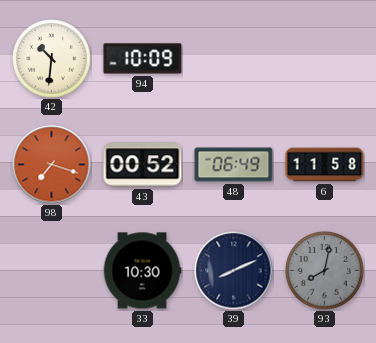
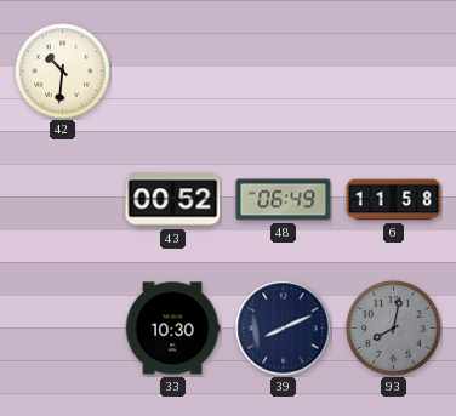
94: 10:09 -> none (143, 59)
98: 7:18 -> none (52, 165)
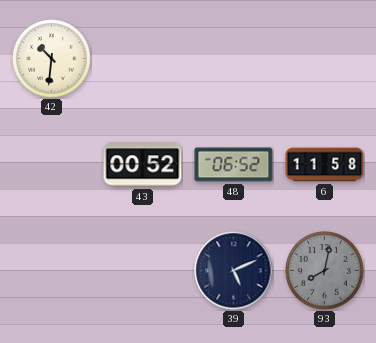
48: 06:49 -> 06:52 (234, 165)
33: 10:30 -> none (172, 329)
39: 8:11 -> 5:11 (234, 271)
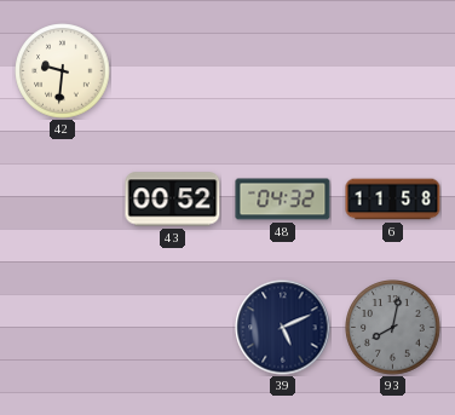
42: 10:31 -> 9:31 (63, 71)
48: 06:52 -> 04:32 (283, 200)
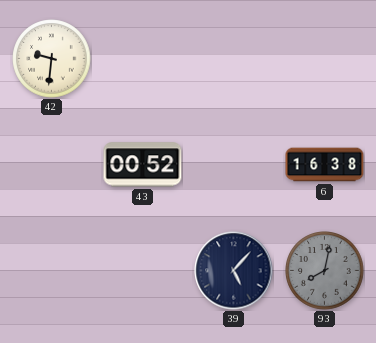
48: 04:32 -> none (283, 200)
6: 11:58 -> 16:38 (325, 165)
39: 5:11 -> 5:07 (234, 271)
